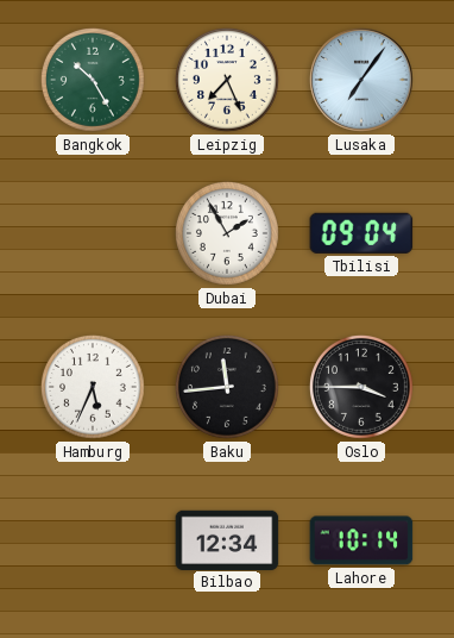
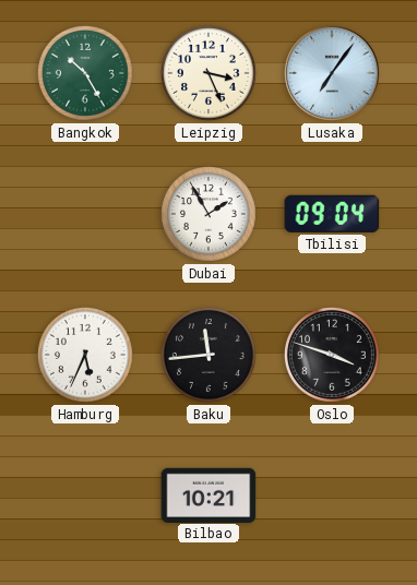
Leipzig: 7:26 -> 3:26 (208, 73)
Oslo: 3:45 -> 3:48 (332, 355)
Bilbao: 12:34 -> 10:21 (208, 494)
Lahore: 10:14 -> none (361, 540)
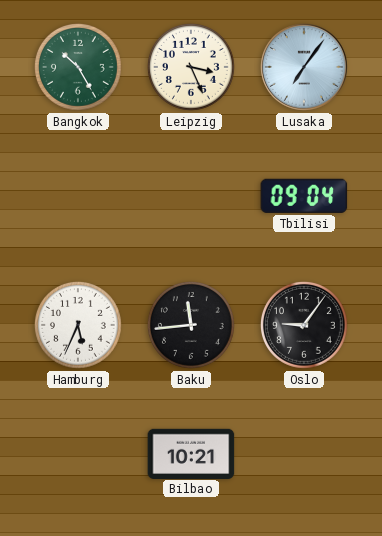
Dubai: 1:55 -> none (208, 214)
Oslo: 3:48 -> 9:06 (304, 325)
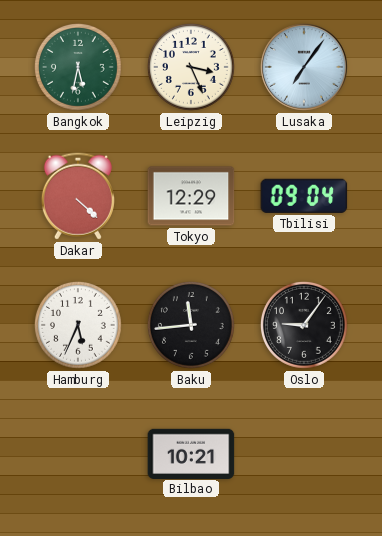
Bangkok: 10:25 -> 5:32 (78, 67)
Dakar: none -> 4:22 (78, 196)
Tokyo: none -> 12:29 (191, 196)
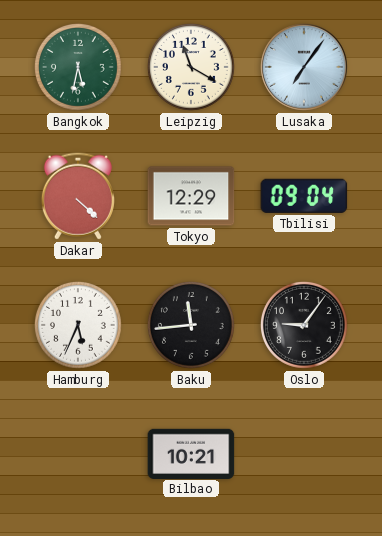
Leipzig: 3:26 -> 11:20 (191, 67)
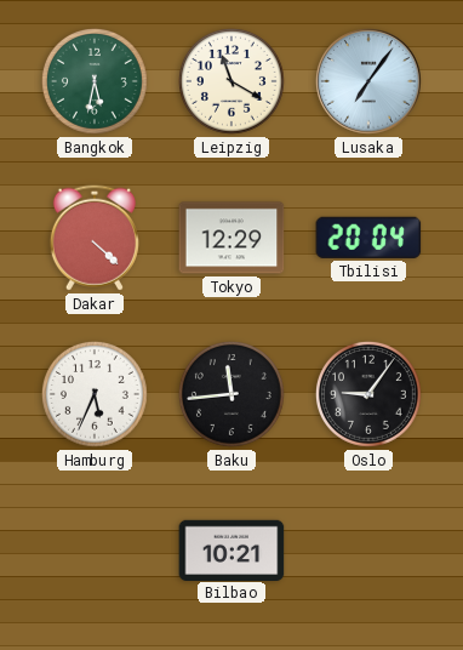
Tbilisi: 09:04 -> 20:04 (368, 238)
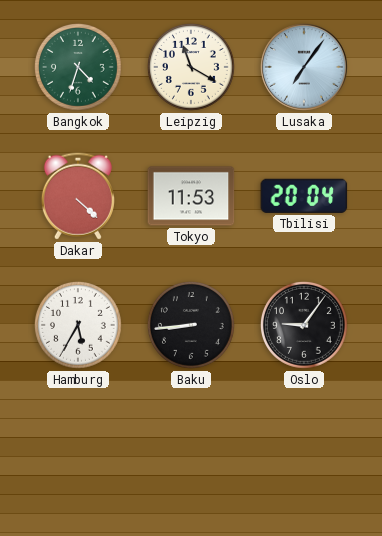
Bangkok: 5:32 -> 4:33 (78, 67)
Tokyo: 12:29 -> 11:53 (191, 196)
Hamburg: 5:34 -> 5:35 (78, 325)
Baku: 11:44 -> 8:44 (191, 325)
Bilbao: 10:21 -> none (232, 549)
